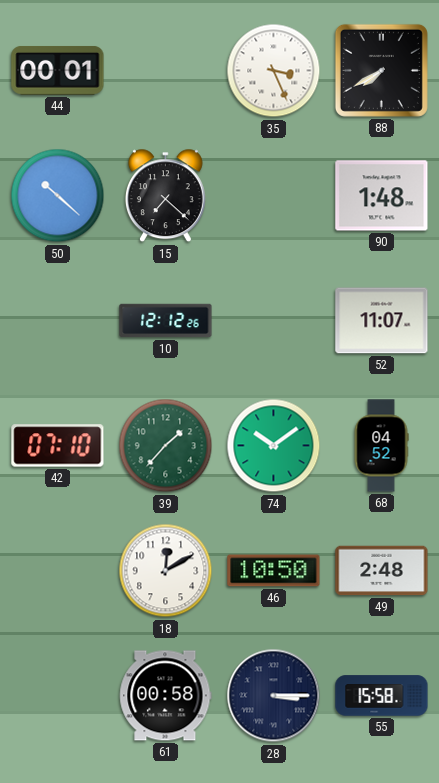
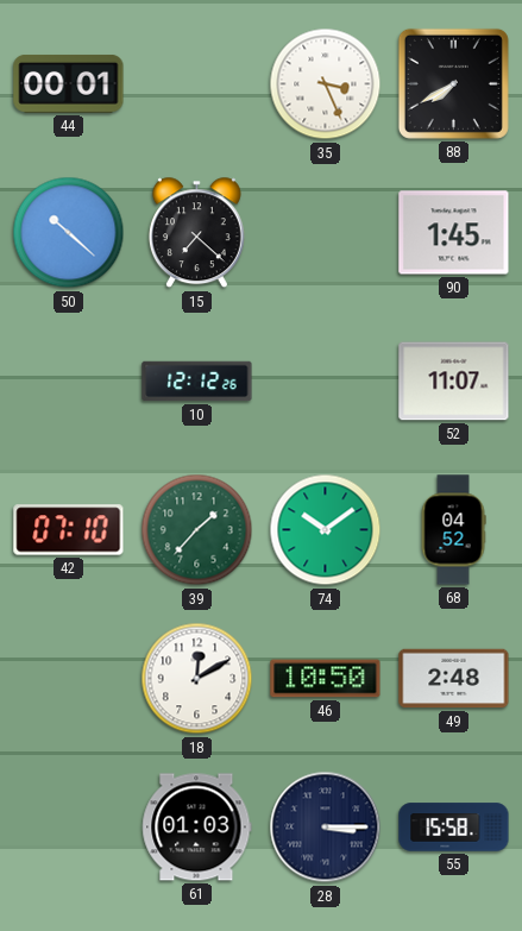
90: 1:48 -> 1:45 (454, 233)
61: 00:58 -> 01:03 (197, 828)
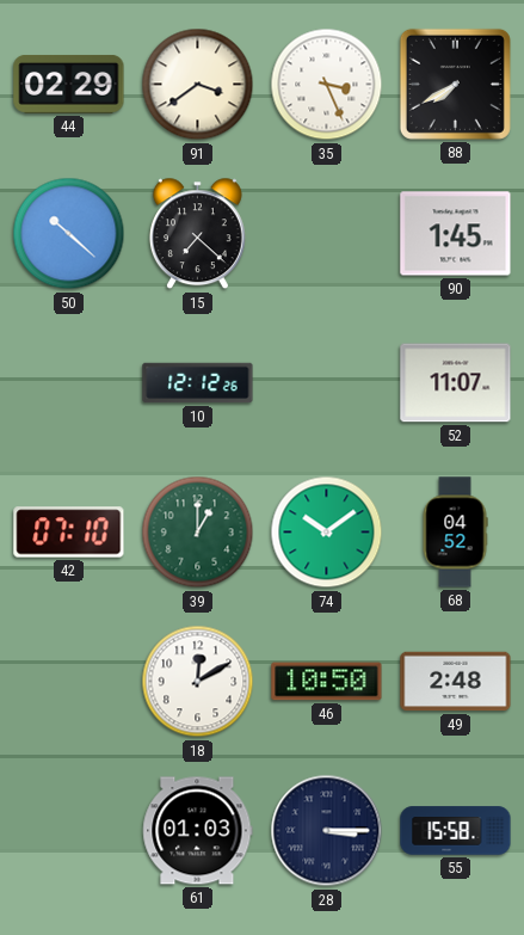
44: 00:01 -> 02:29 (69, 84)
91: none -> 3:39 (198, 85)
39: 1:37 -> 1:00 (198, 533)
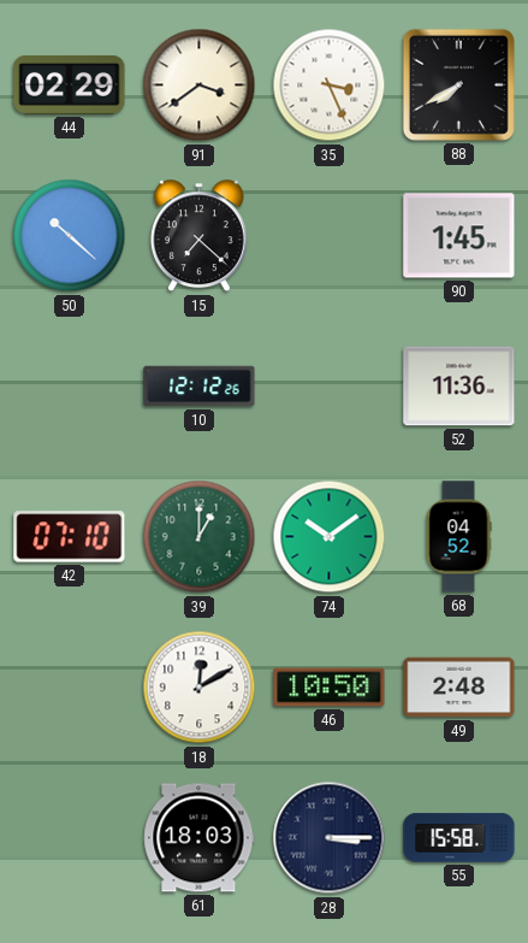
52: 11:07 -> 11:36 (459, 387)
61: 01:03 -> 18:03 (200, 838)
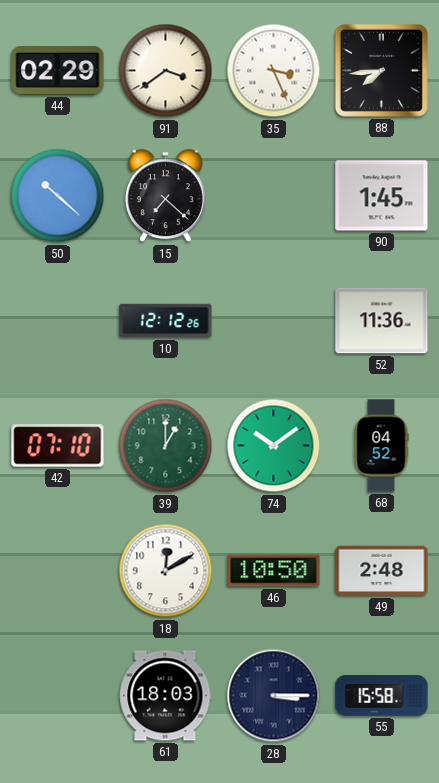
88: 7:40 -> 7:44 (381, 70)
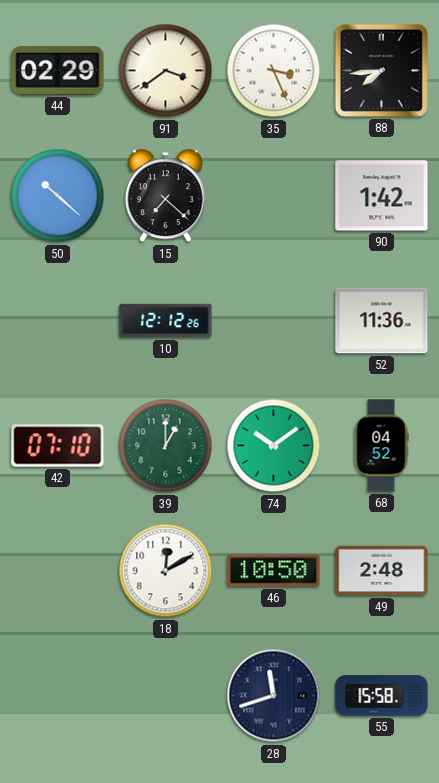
90: 1:45 -> 1:42 (382, 196)
61: 18:03 -> none (166, 696)
28: 3:15 -> 11:42 (274, 696)
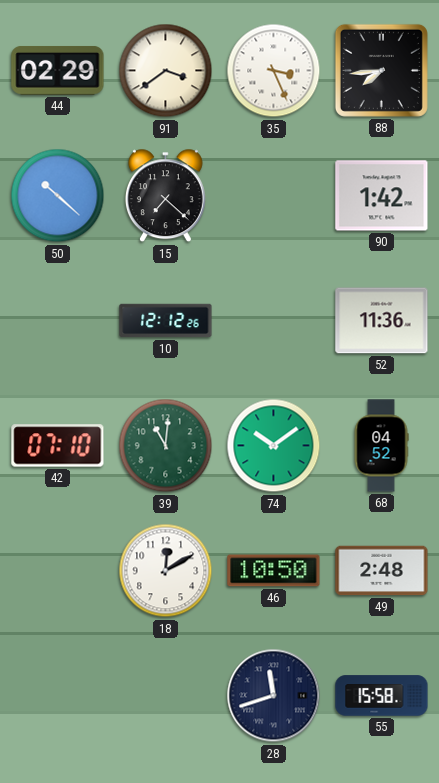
39: 1:00 -> 11:01 (166, 446)
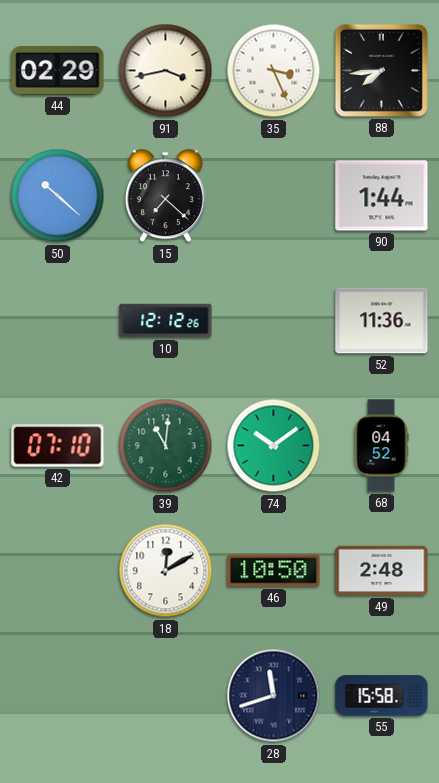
91: 3:39 -> 3:43 (166, 71)
90: 1:42 -> 1:44 (382, 196)
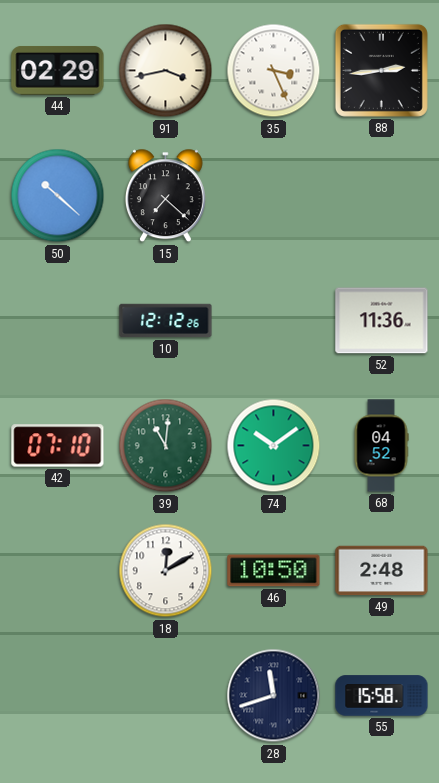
88: 7:44 -> 2:44 (381, 70)
90: 1:44 -> none (382, 196)
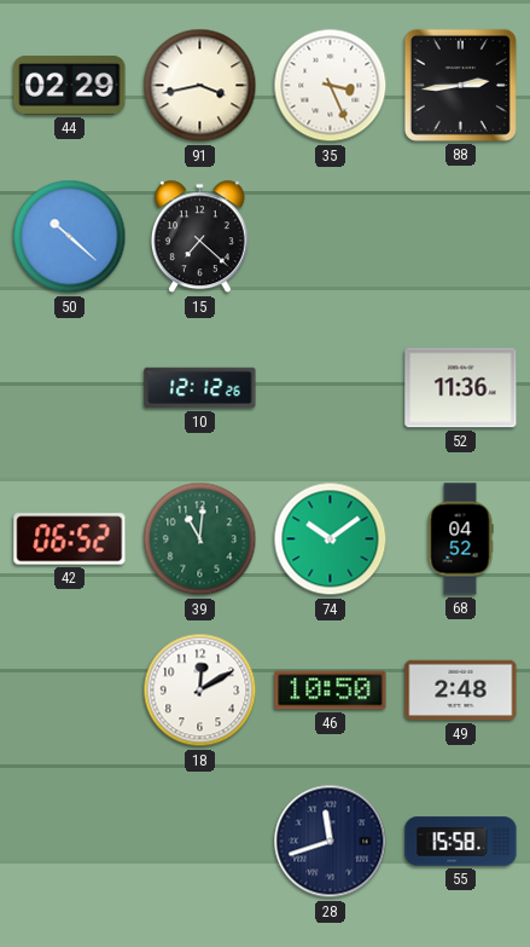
42: 07:10 -> 06:52 (70, 539)
